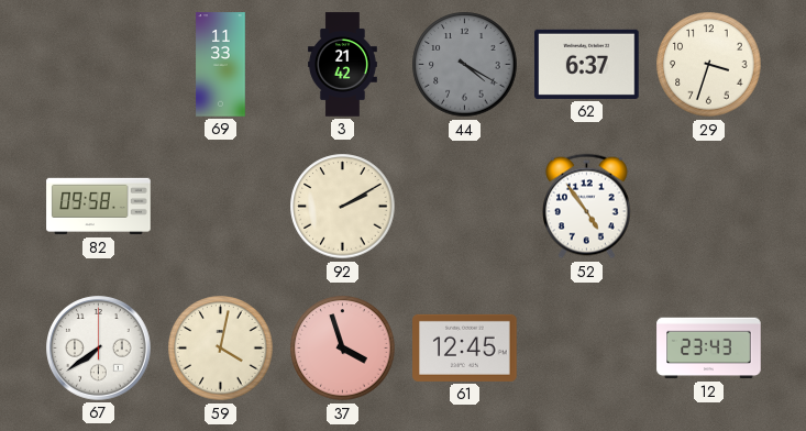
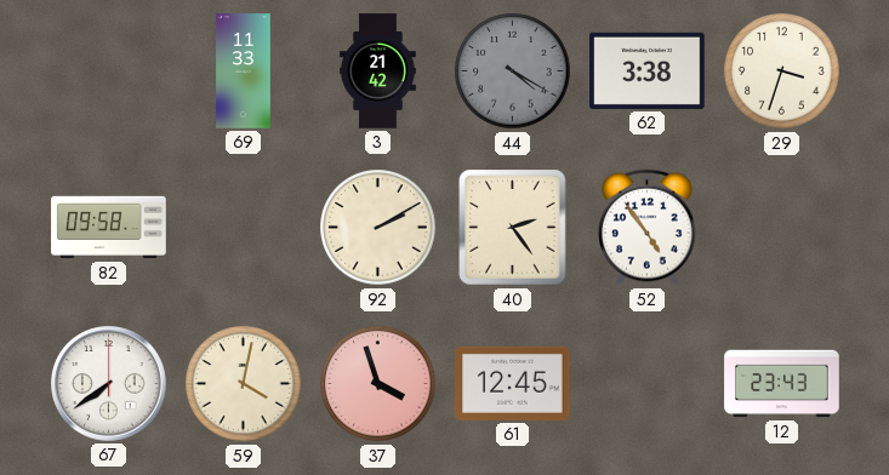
62: 6:37 -> 3:38 (648, 70)
40: none -> 2:24 (513, 228)
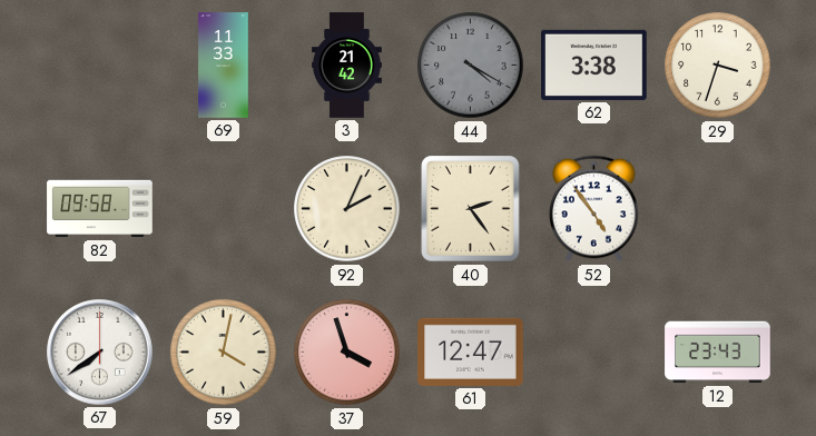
92: 2:10 -> 2:04 (347, 209)
61: 12:45 -> 12:47 (471, 351)
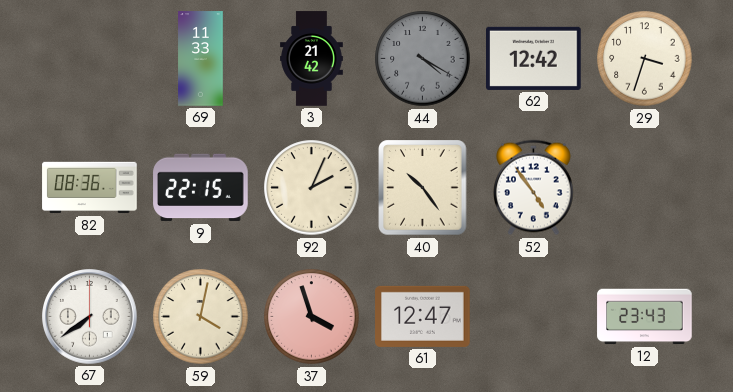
62: 3:38 -> 12:42 (534, 58)
82: 09:58 -> 08:36 (90, 188)
9: none -> 22:15 (201, 188)
40: 2:24 -> 10:24 (423, 188)
